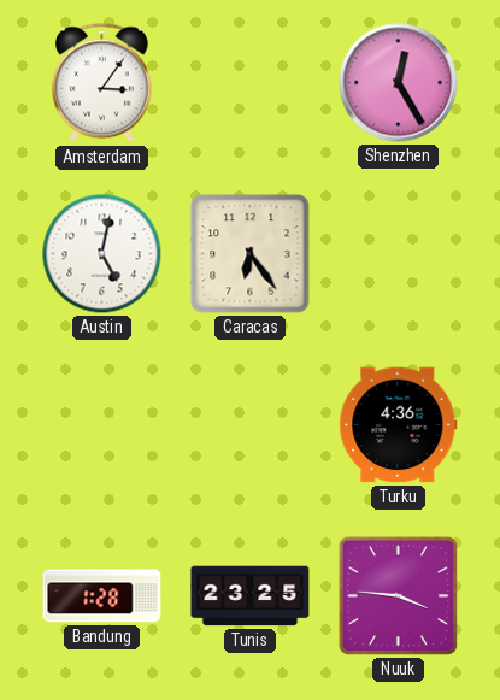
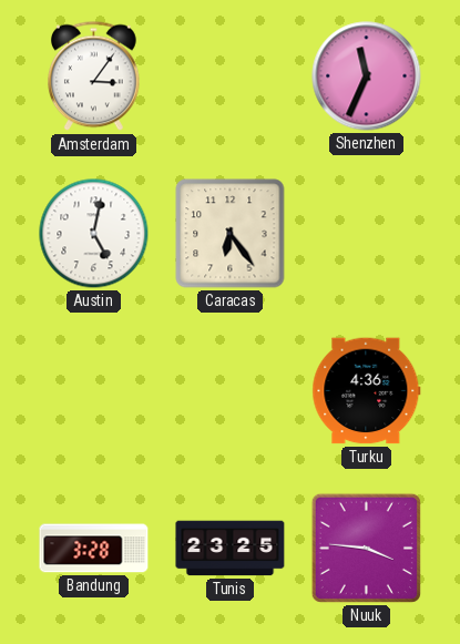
Shenzhen: 12:25 -> 11:34 (367, 76)
Bandung: 1:28 -> 3:28 (94, 549)
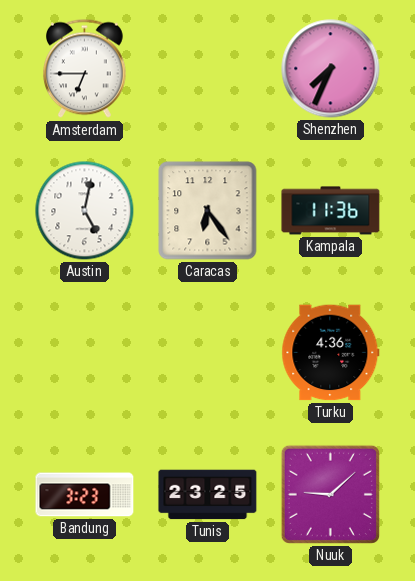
Amsterdam: 3:06 -> 6:45 (85, 69)
Shenzhen: 11:34 -> 7:34 (331, 69)
Kampala: none -> 11:36 (331, 211)
Bandung: 3:28 -> 3:23 (85, 495)
Nuuk: 3:46 -> 9:08 (330, 494)
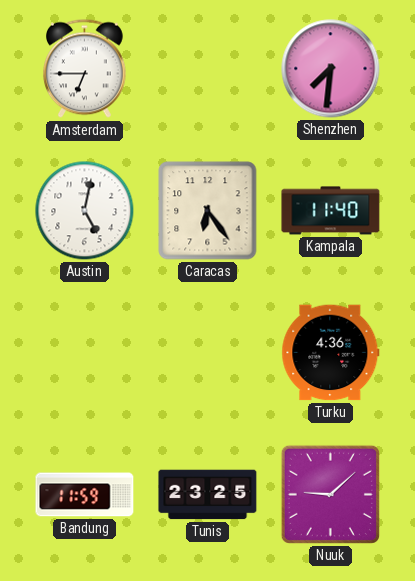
Shenzhen: 7:34 -> 7:31 (331, 69)
Kampala: 11:36 -> 11:40 (331, 211)
Bandung: 3:23 -> 11:59 (85, 495)
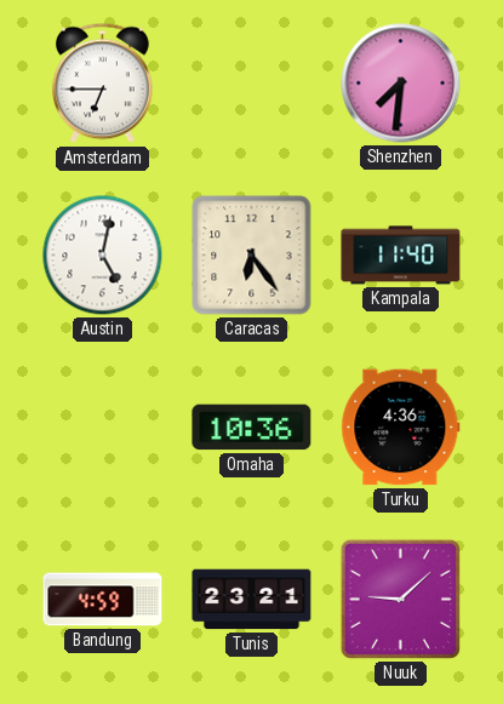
Omaha: none -> 10:36 (252, 428)
Bandung: 11:59 -> 4:59 (103, 600)
Tunis: 23:25 -> 23:21 (252, 600)
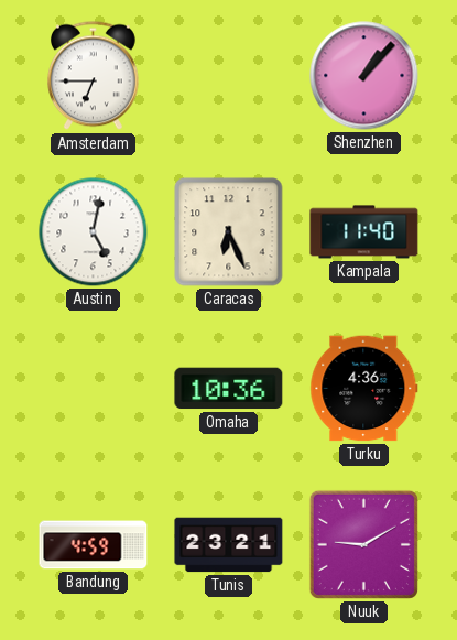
Shenzhen: 7:31 -> 1:07 (364, 76)
Caracas: 6:24 -> 6:26 (229, 232)
Nuuk: 9:08 -> 9:10 (363, 544)
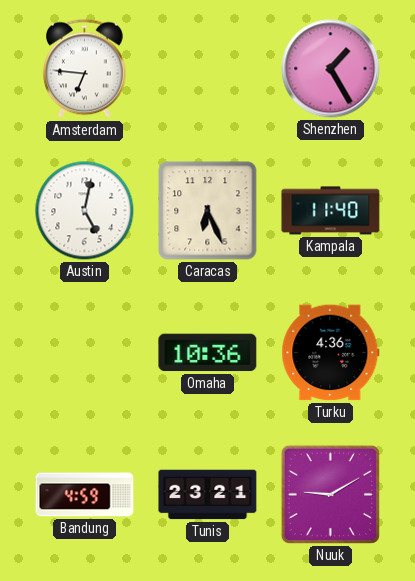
Amsterdam: 6:45 -> 6:46 (85, 69)
Shenzhen: 1:07 -> 1:25 (331, 69)
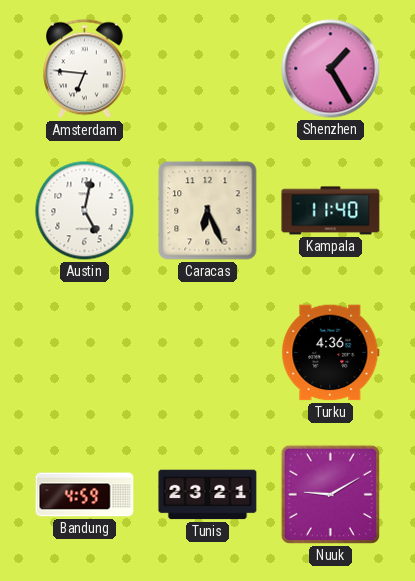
Omaha: 10:36 -> none (208, 353)
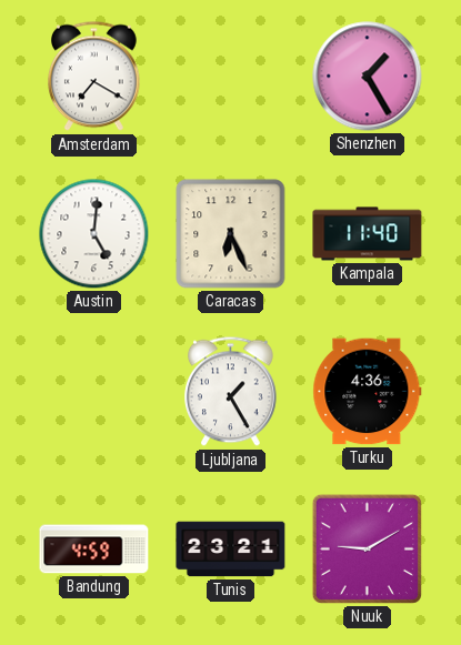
Amsterdam: 6:46 -> 7:20 (94, 77)
Austin: 5:02 -> 5:01 (94, 234)
Ljubljana: none -> 1:25 (231, 392)
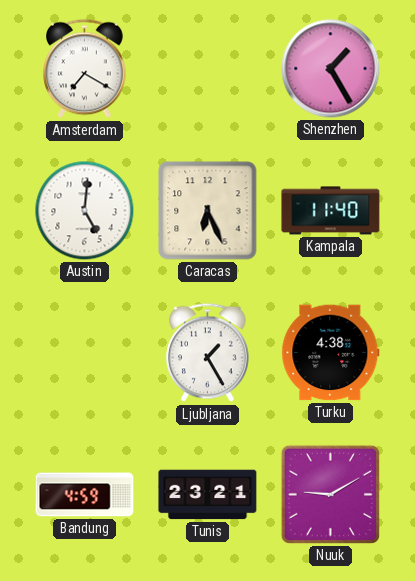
Turku: 4:36 -> 4:38 (331, 353)
